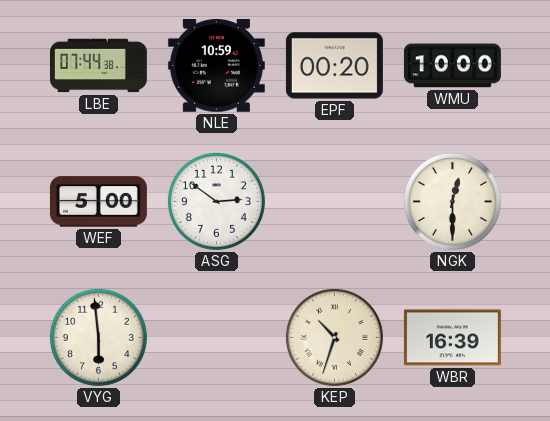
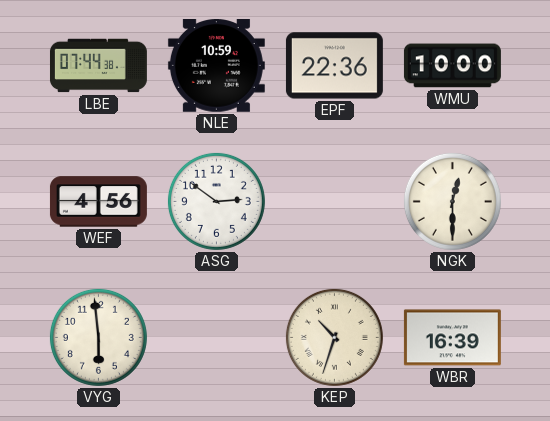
EPF: 00:20 -> 22:36 (334, 66)
WEF: 5:00 -> 4:56 (98, 202)
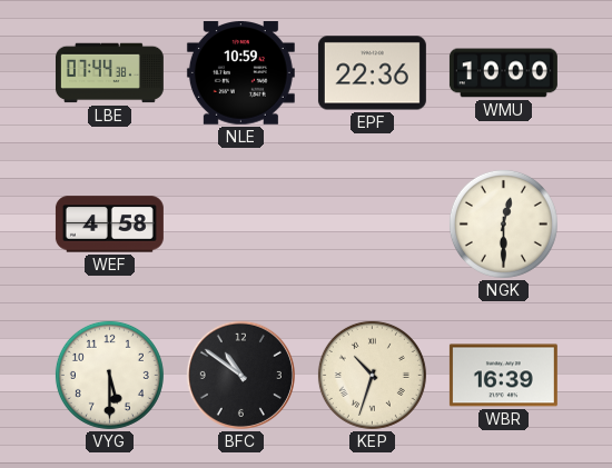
WEF: 4:56 -> 4:58 (109, 225)
ASG: 2:51 -> none (216, 201)
VYG: 5:59 -> 5:30 (109, 375)
BFC: none -> 10:51 (240, 375)
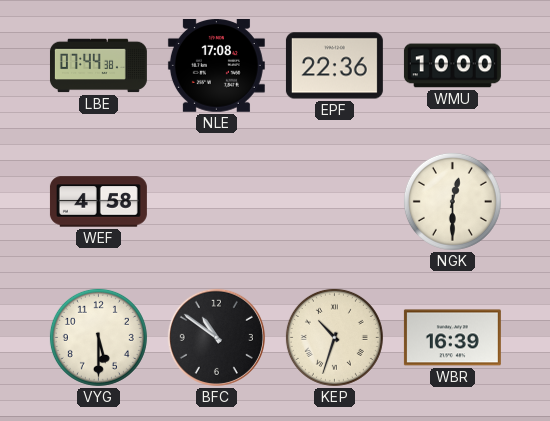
NLE: 10:59 -> 17:08 (216, 66)
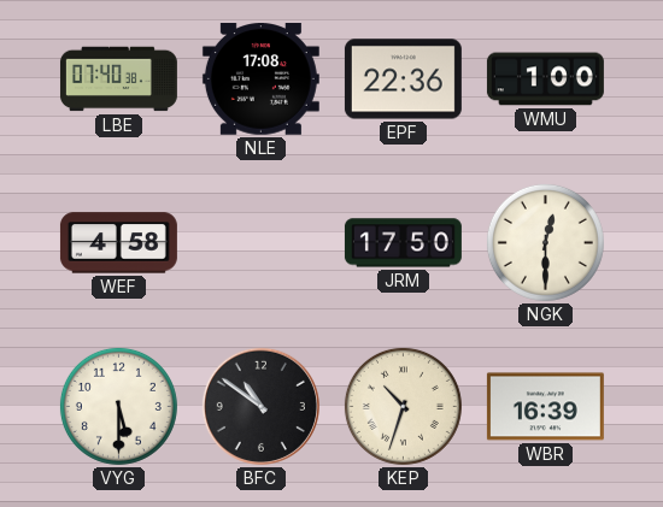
LBE: 07:44 -> 07:40 (118, 79)
WMU: 10:00 -> 1:00 (545, 79)
JRM: none -> 17:50 (403, 243)
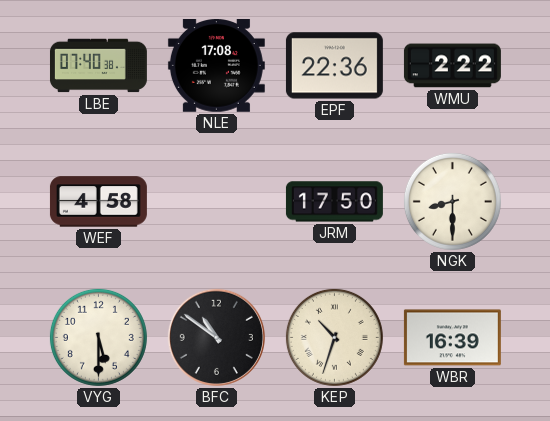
WMU: 1:00 -> 2:22 (452, 66)
NGK: 12:30 -> 8:30 (452, 201)
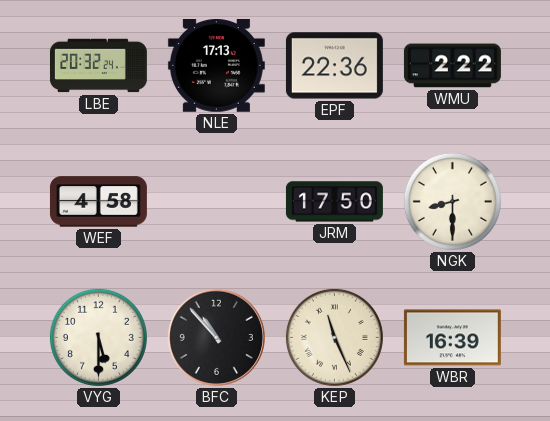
LBE: 07:40 -> 20:32 (98, 66)
NLE: 17:08 -> 17:13 (216, 66)
BFC: 10:51 -> 10:53 (216, 337)
KEP: 10:33 -> 11:26 (334, 337)
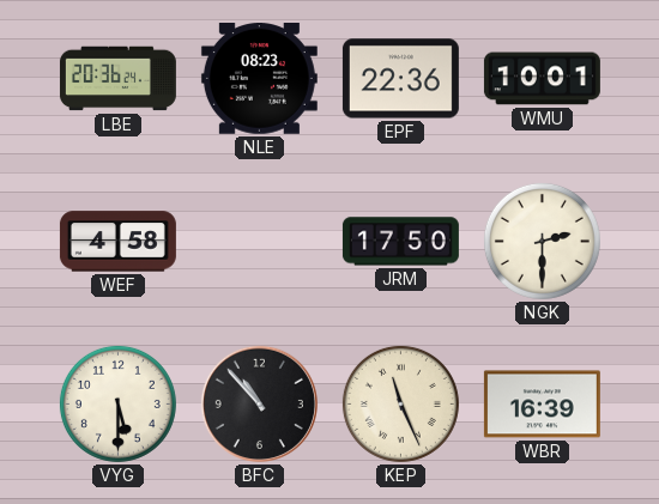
LBE: 20:32 -> 20:36 (117, 79)
NLE: 17:13 -> 08:23 (259, 79)
WMU: 2:22 -> 10:01 (542, 79)
NGK: 8:30 -> 2:30 (542, 241)
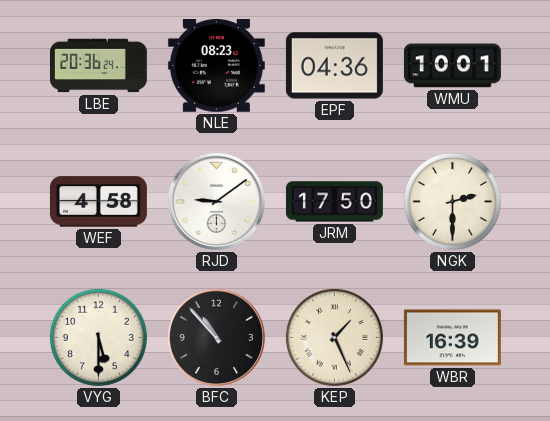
EPF: 22:36 -> 04:36 (334, 66)
RJD: none -> 9:09 (216, 201)
KEP: 11:26 -> 1:26 (334, 337)
